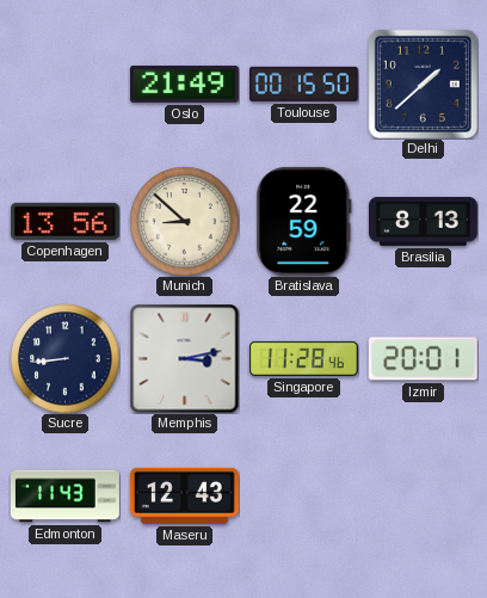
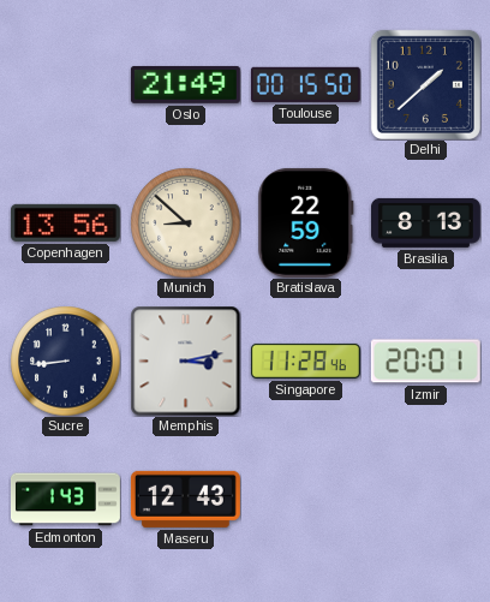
Edmonton: 11:43 -> 1:43 (65, 500)
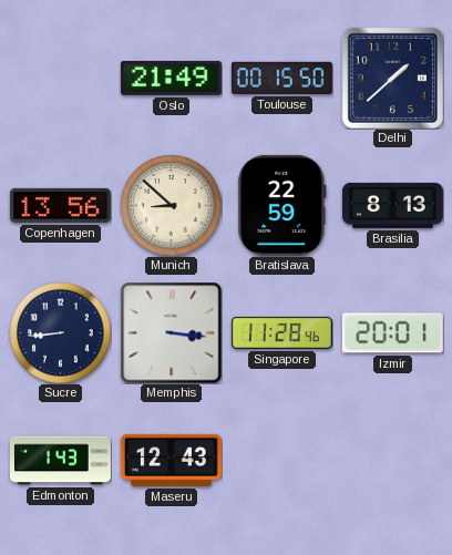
Memphis: 3:13 -> 3:16 (171, 332)
